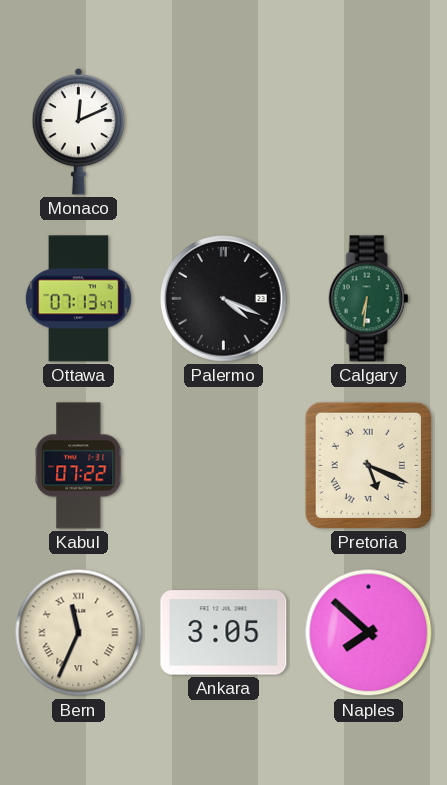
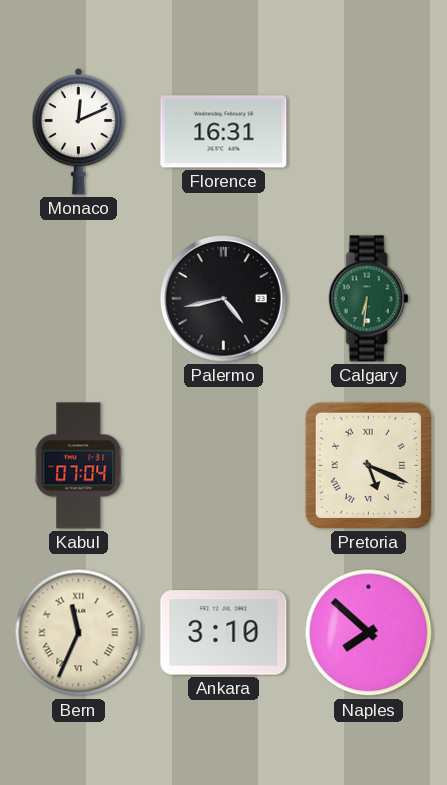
Florence: none -> 16:31 (224, 132)
Ottawa: 07:13 -> none (78, 299)
Palermo: 4:19 -> 4:43 (224, 299)
Kabul: 07:22 -> 07:04 (79, 466)
Ankara: 3:05 -> 3:10 (224, 633)
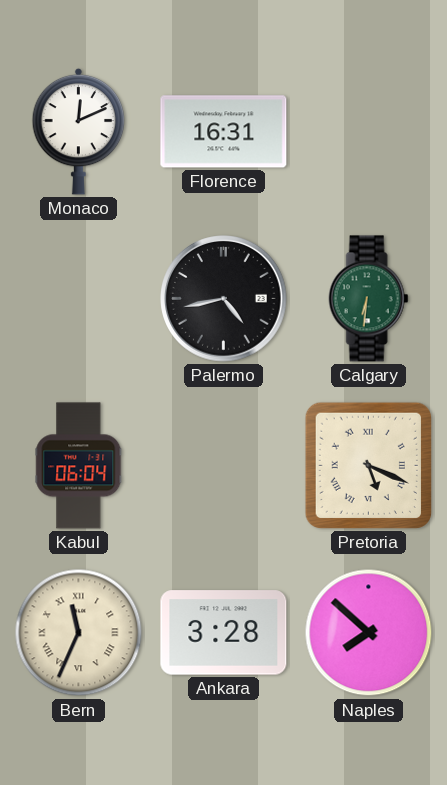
Kabul: 07:04 -> 06:04 (79, 466)
Ankara: 3:10 -> 3:28 (224, 633)
